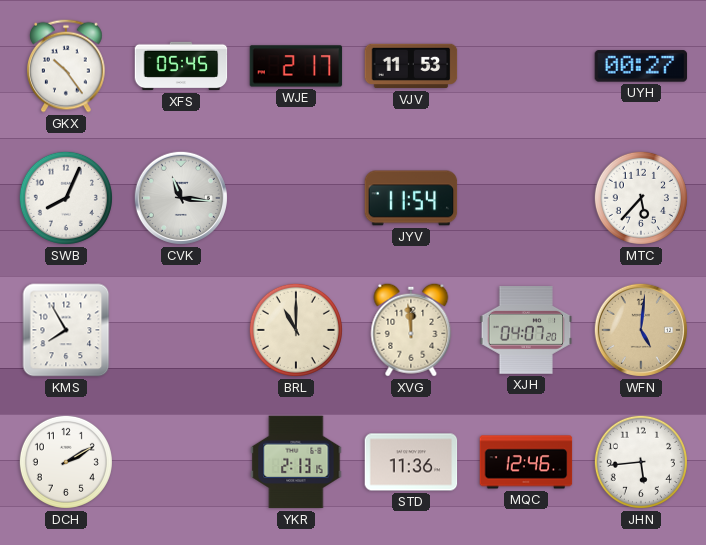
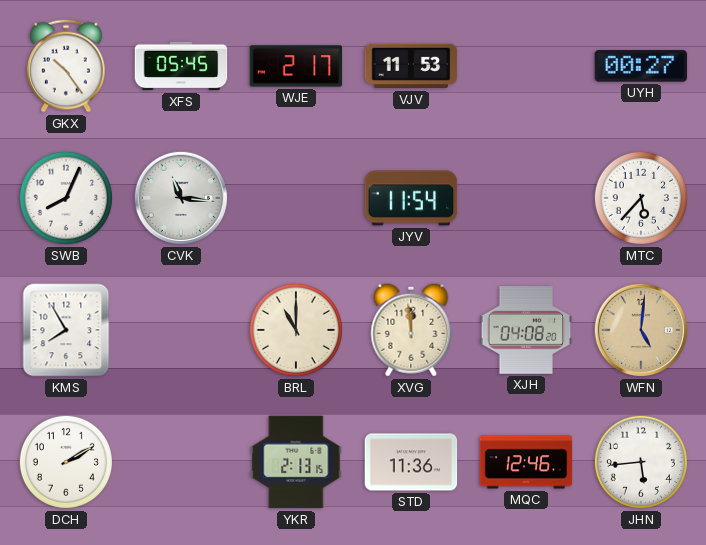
XJH: 04:07 -> 04:08 (526, 330)
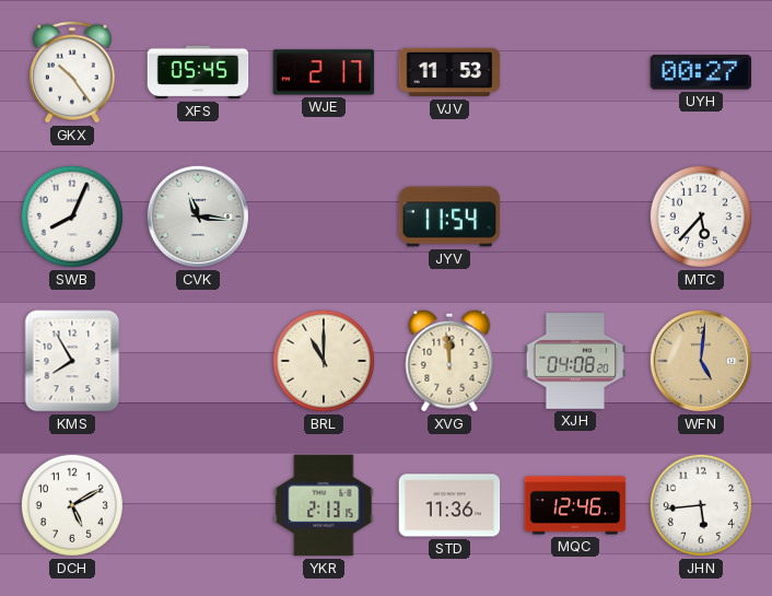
DCH: 2:10 -> 5:10 (72, 505)
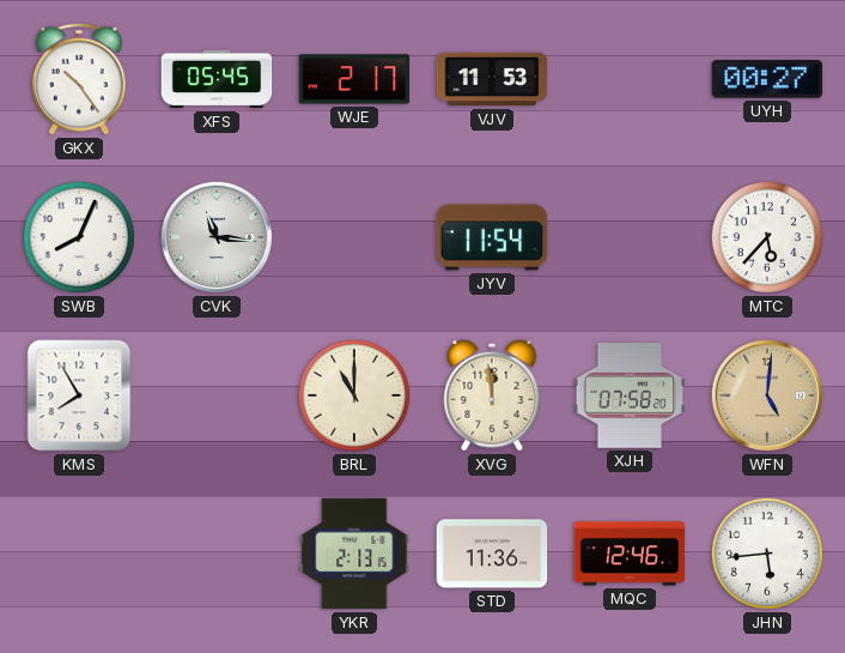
XJH: 04:08 -> 07:58 (630, 395)
DCH: 5:10 -> none (72, 505)
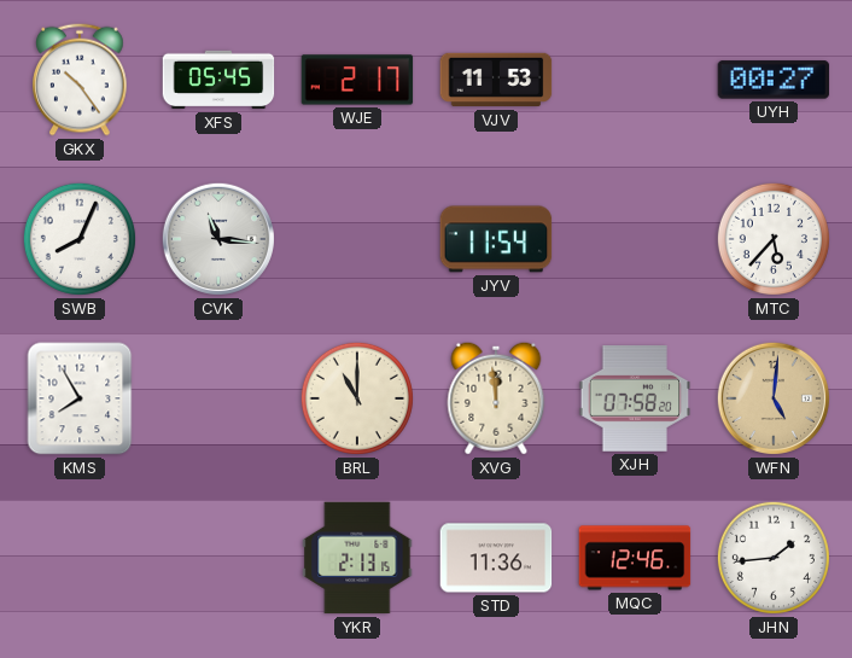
JHN: 5:44 -> 1:44 (774, 558)
